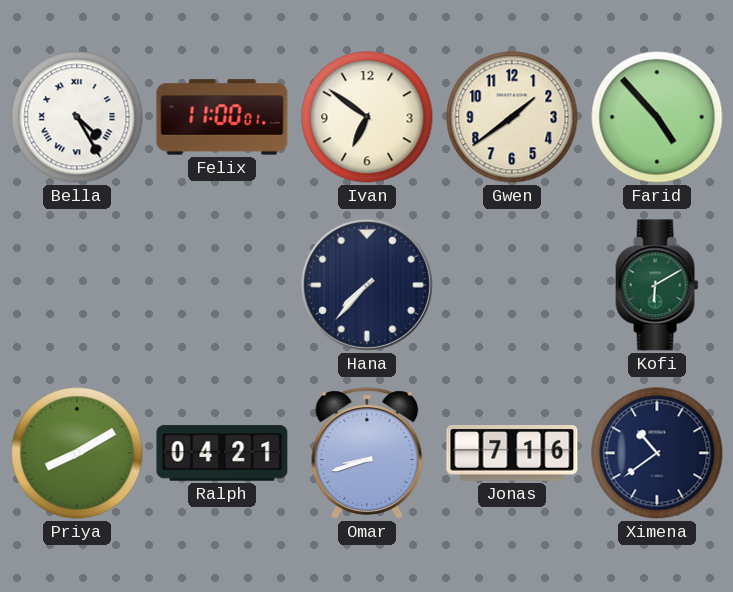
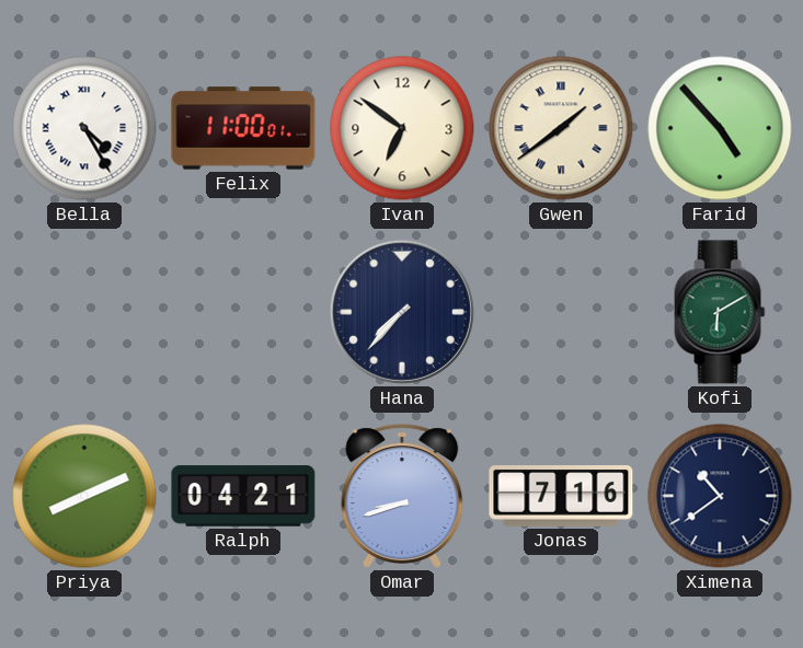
Gwen numerals: Arabic -> Roman (561, 128)
Priya: 8:10 -> 8:11 (84, 496)
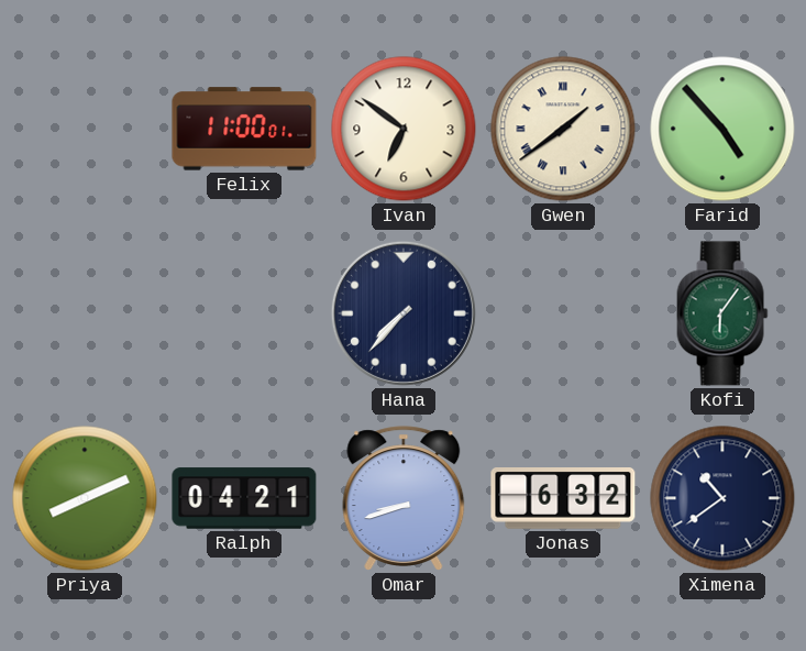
Bella: 4:25 -> none (84, 128)
Kofi: 6:10 -> 6:06 (722, 313)
Jonas: 7:16 -> 6:32 (563, 499)
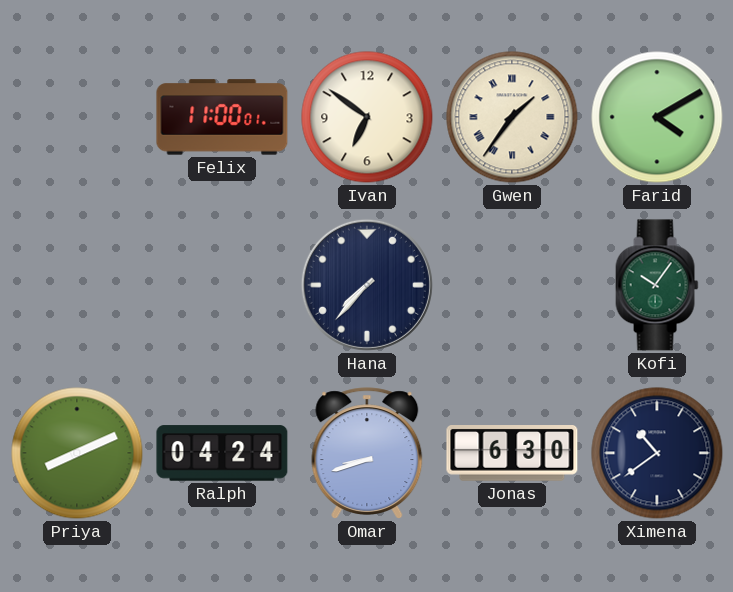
Gwen: 1:39 -> 1:36 (512, 117)
Farid: 4:53 -> 4:10 (657, 117)
Kofi: 6:06 -> 10:06 (657, 285)
Ralph: 04:21 -> 04:24 (222, 453)
Jonas: 6:32 -> 6:30 (512, 454)
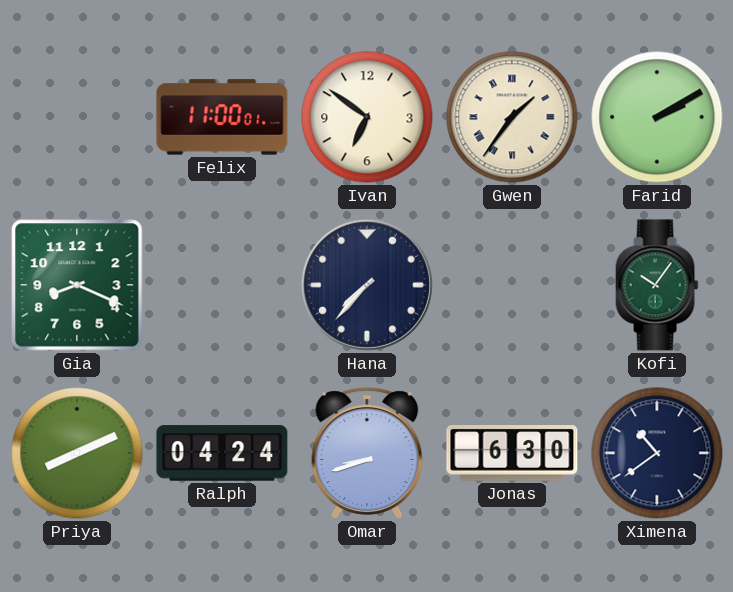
Farid: 4:10 -> 2:10 (657, 117)
Gia: none -> 8:19 (77, 285)
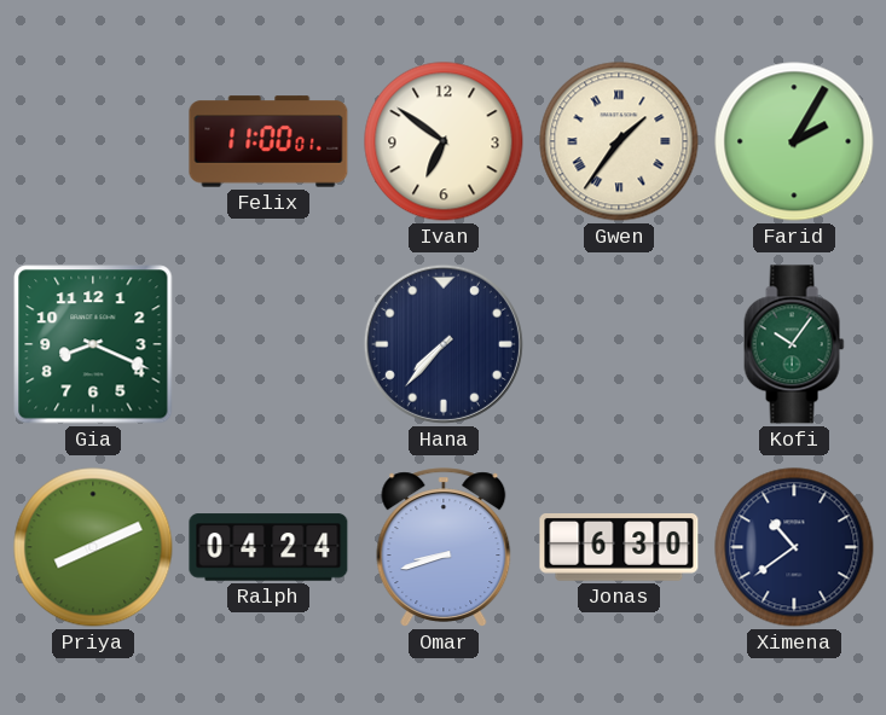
Farid: 2:10 -> 2:05 (794, 141)
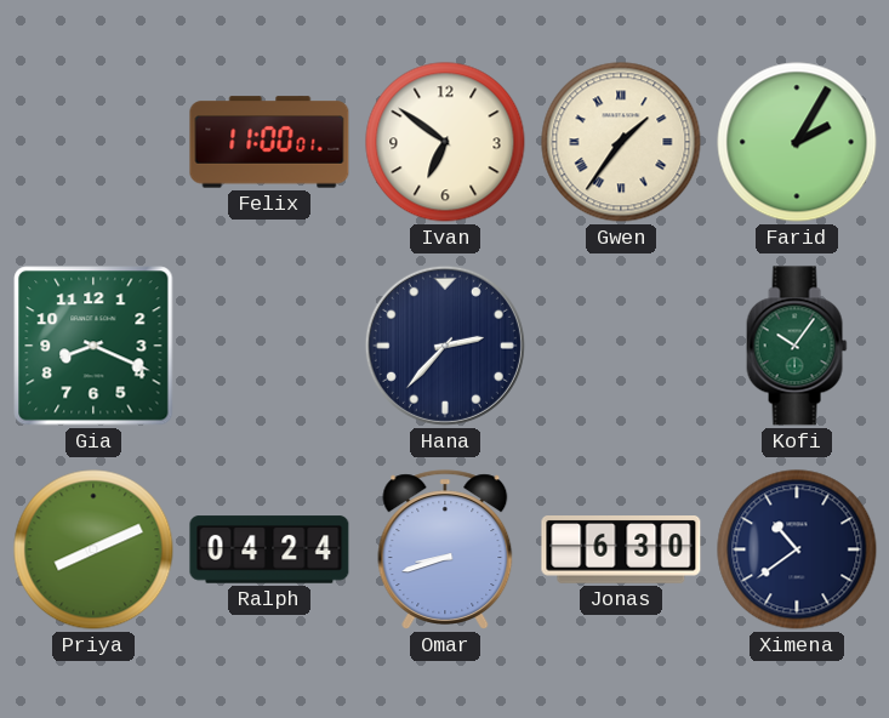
Hana: 7:37 -> 2:37 (445, 346)
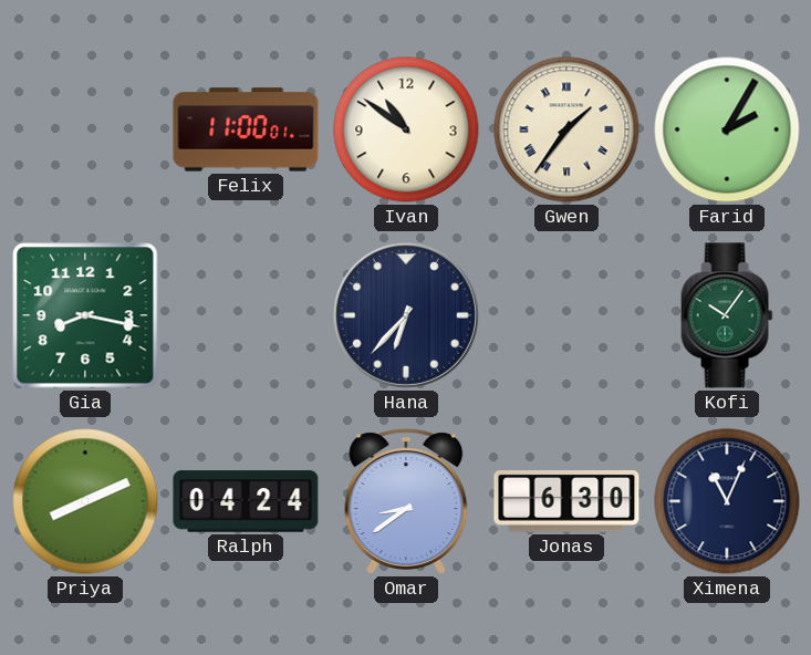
Ivan: 6:51 -> 10:51 (406, 129)
Gia: 8:19 -> 8:17 (85, 315)
Hana: 2:37 -> 6:37 (406, 315)
Omar: 8:42 -> 8:39 (406, 501)
Ximena: 10:39 -> 11:04 (727, 501)
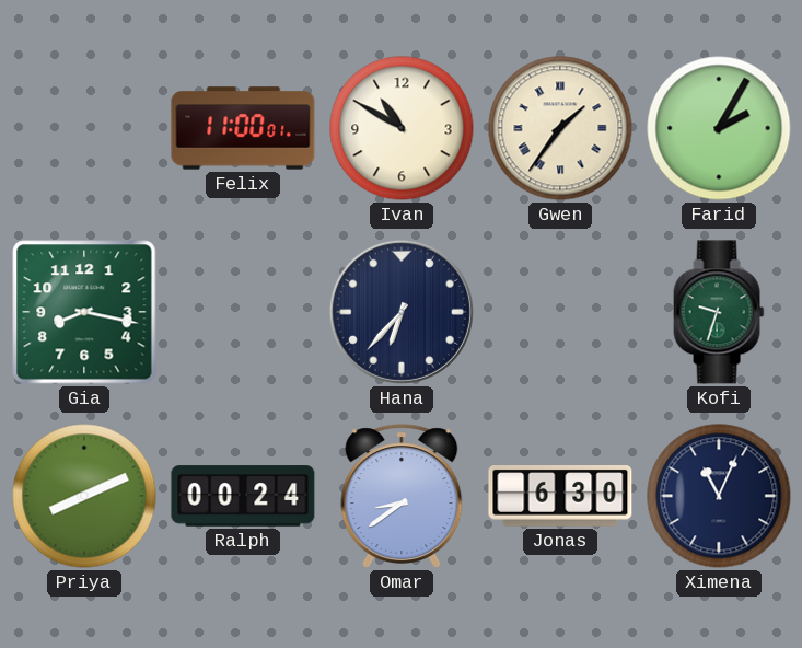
Ivan: 10:51 -> 10:50 (402, 128)
Kofi: 10:06 -> 9:33 (719, 312)
Ralph: 04:24 -> 00:24 (243, 496)
